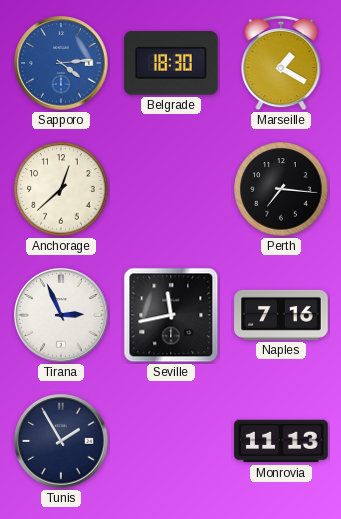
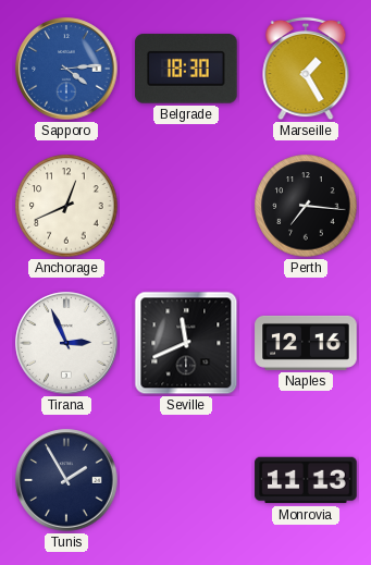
Marseille: 1:20 -> 1:25 (306, 69)
Anchorage: 12:38 -> 12:41 (66, 206)
Seville: 11:43 -> 11:41 (186, 343)
Naples: 7:16 -> 12:16 (306, 343)
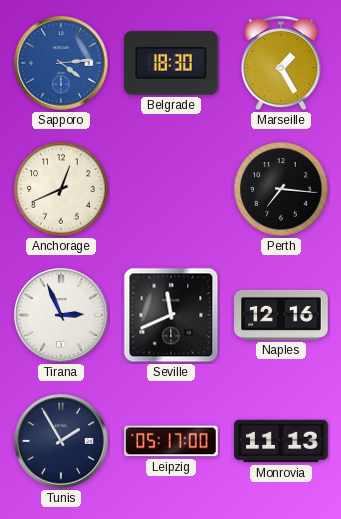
Leipzig: none -> 05:17 (171, 441)
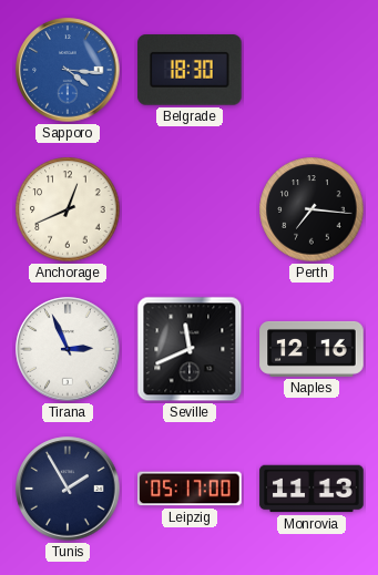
Sapporo: 4:14 -> 4:16 (68, 70)
Marseille: 1:25 -> none (281, 63)
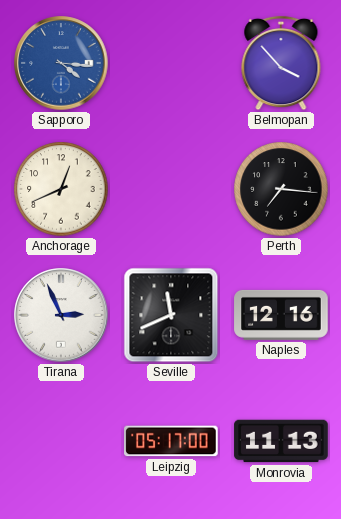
Belgrade: 18:30 -> none (190, 70)
Belmopan: none -> 3:53 (281, 63)
Tunis: 1:55 -> none (68, 489)
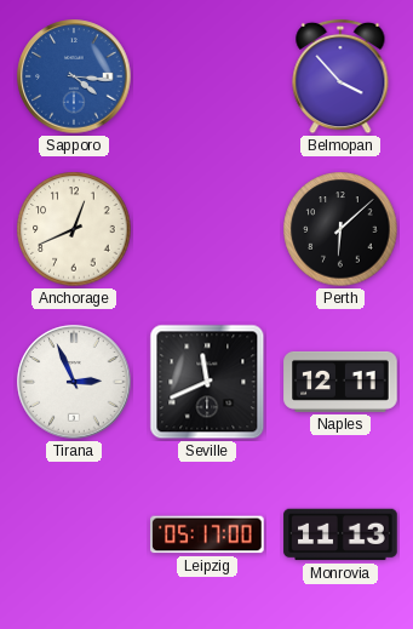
Perth: 7:16 -> 6:08 (340, 229)
Naples: 12:16 -> 12:11 (340, 382)
